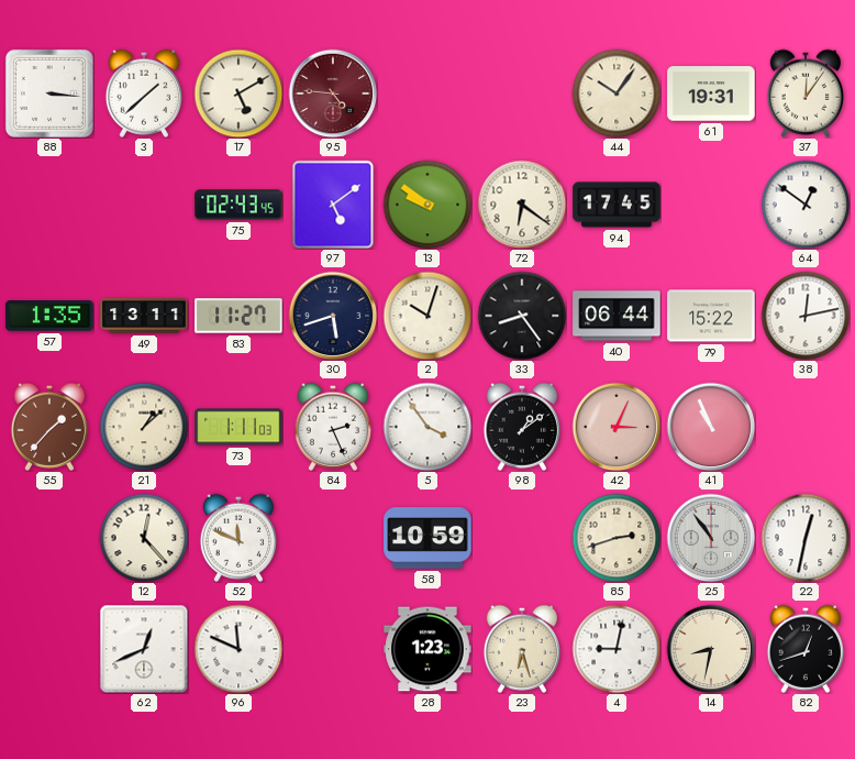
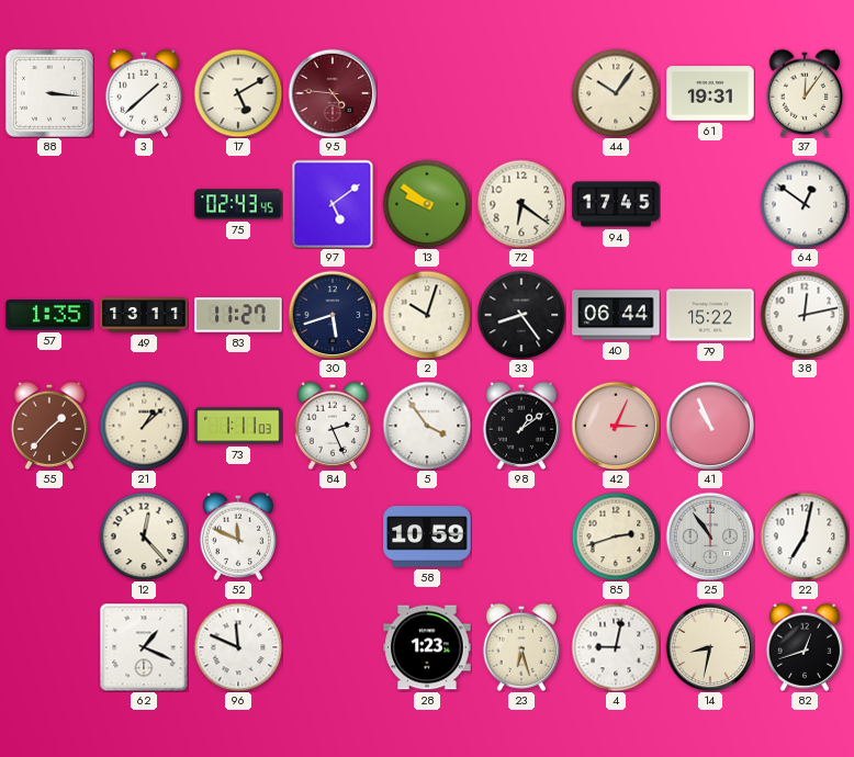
22: 12:32 -> 7:02 (805, 536)
62: 12:41 -> 1:19 (144, 647)
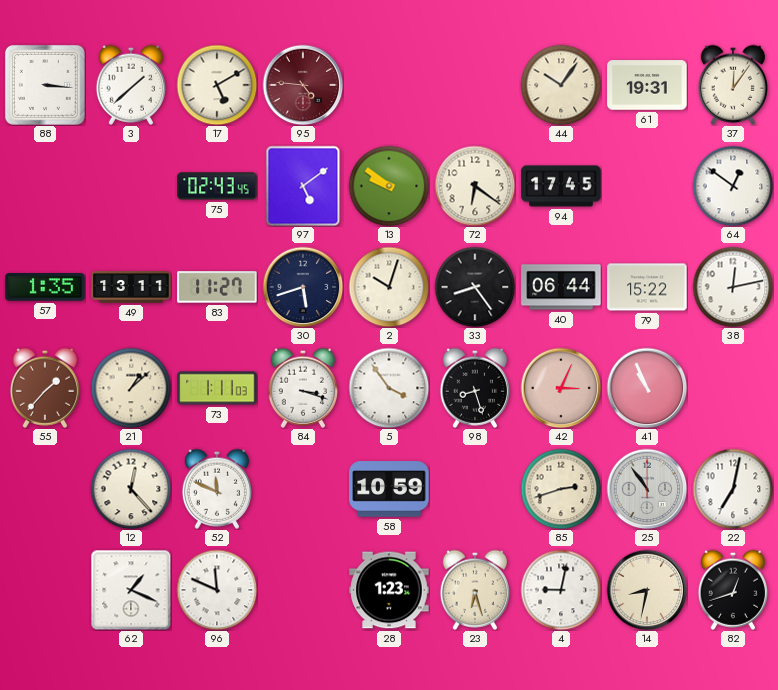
84: 2:26 -> 3:18 (302, 388)
98: 1:09 -> 8:27 (474, 388)
